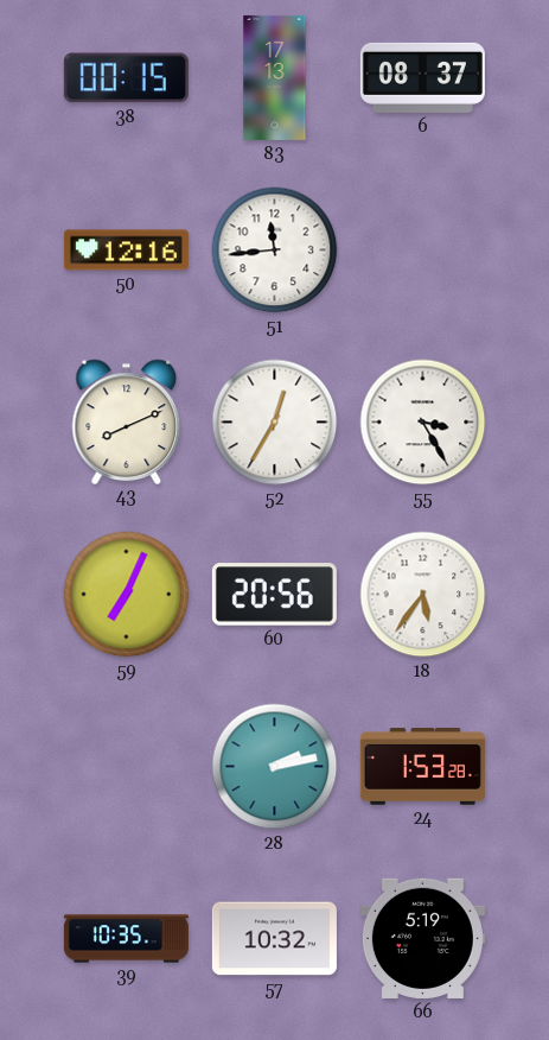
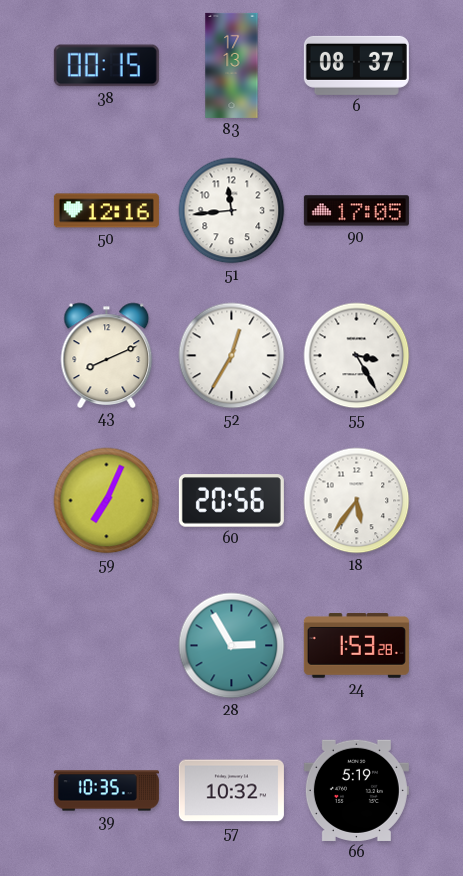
90: none -> 17:05 (356, 211)
28: 2:13 -> 2:55 (232, 646)
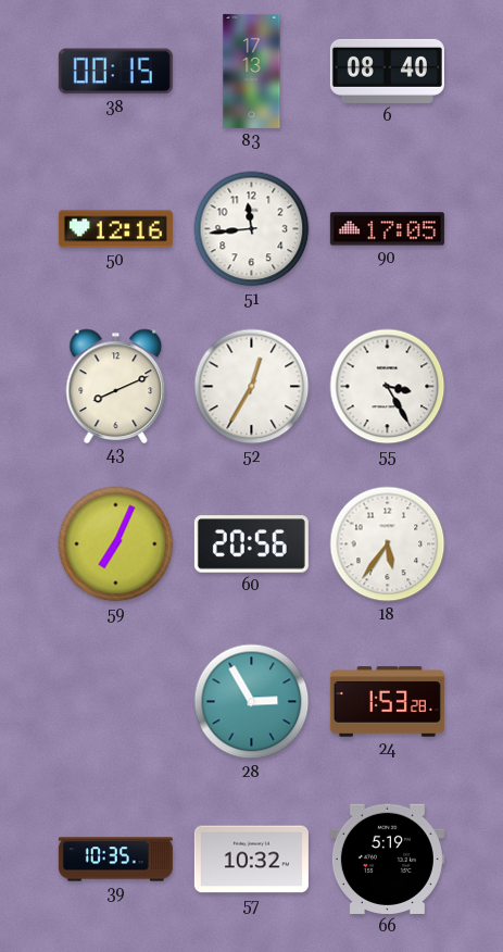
6: 08:37 -> 08:40 (387, 71)
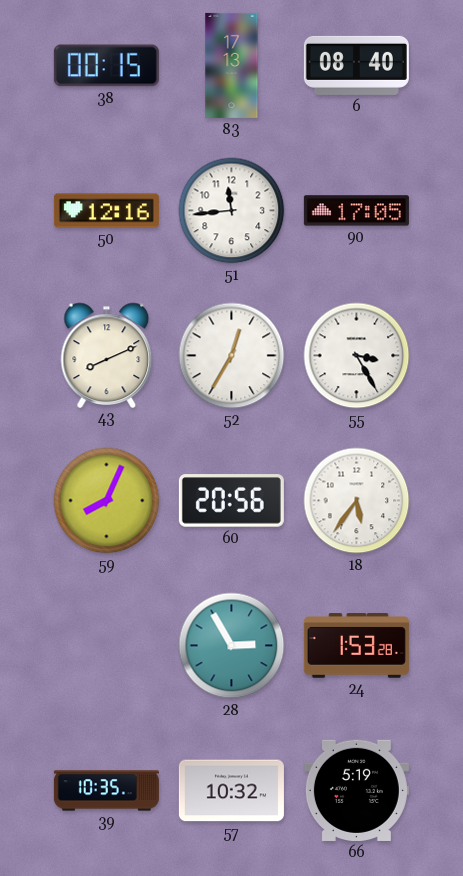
59: 7:04 -> 8:04 (107, 501)
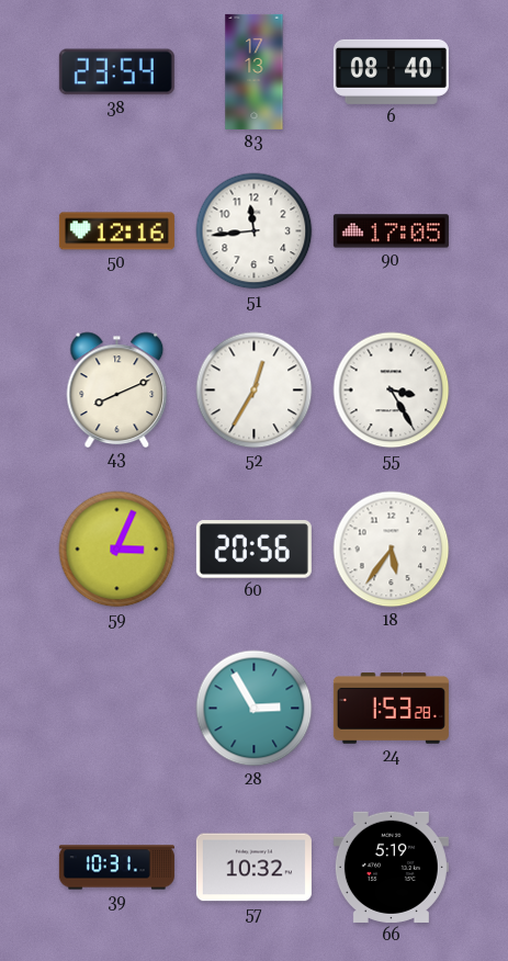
38: 00:15 -> 23:54 (116, 72)
59: 8:04 -> 3:04 (117, 550)
39: 10:35 -> 10:31 (116, 868)
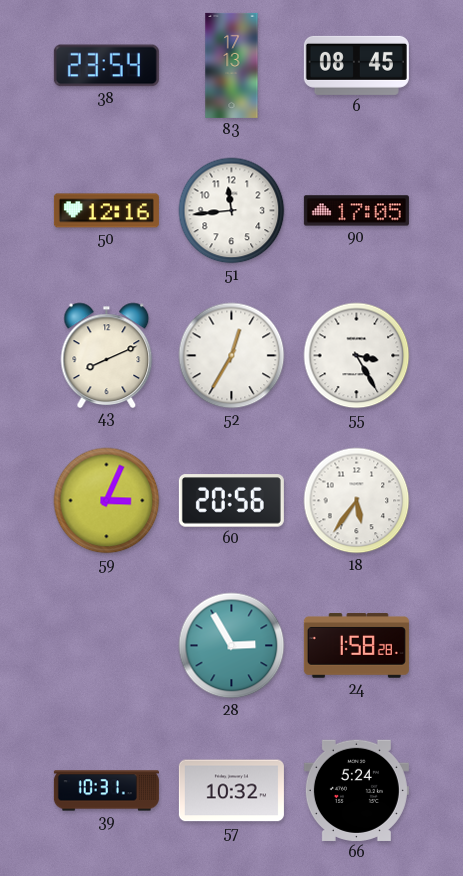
6: 08:40 -> 08:45 (356, 65)
24: 1:53 -> 1:58 (356, 646)
66: 5:19 -> 5:24 (356, 790)
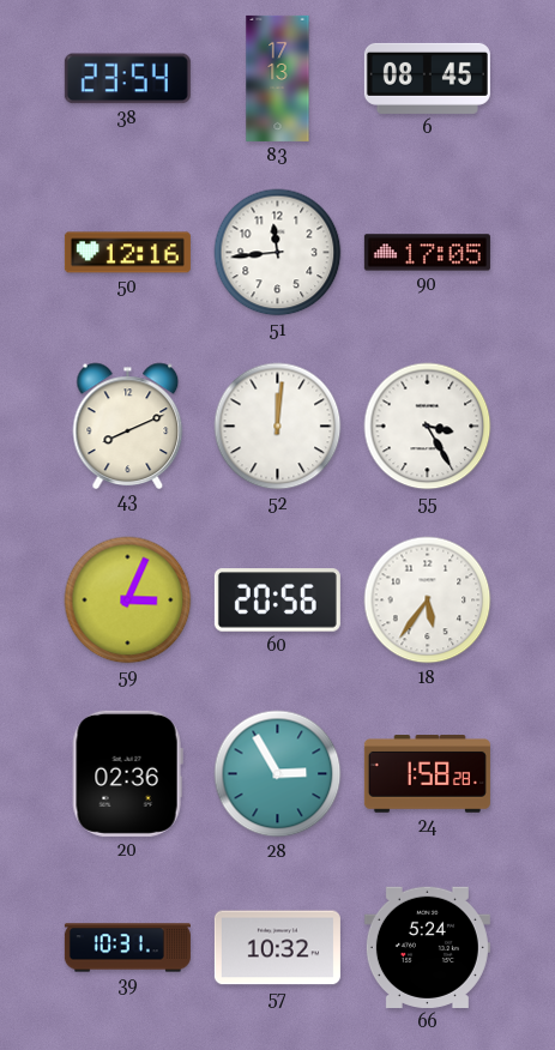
52: 12:35 -> 12:01 (278, 427)
20: none -> 02:36 (127, 773)
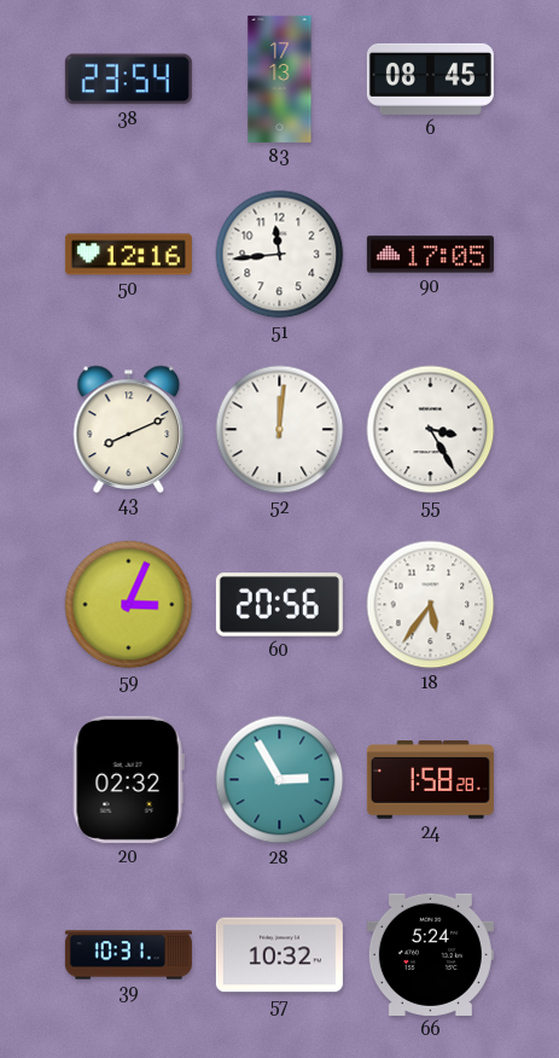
20: 02:36 -> 02:32 (128, 779)
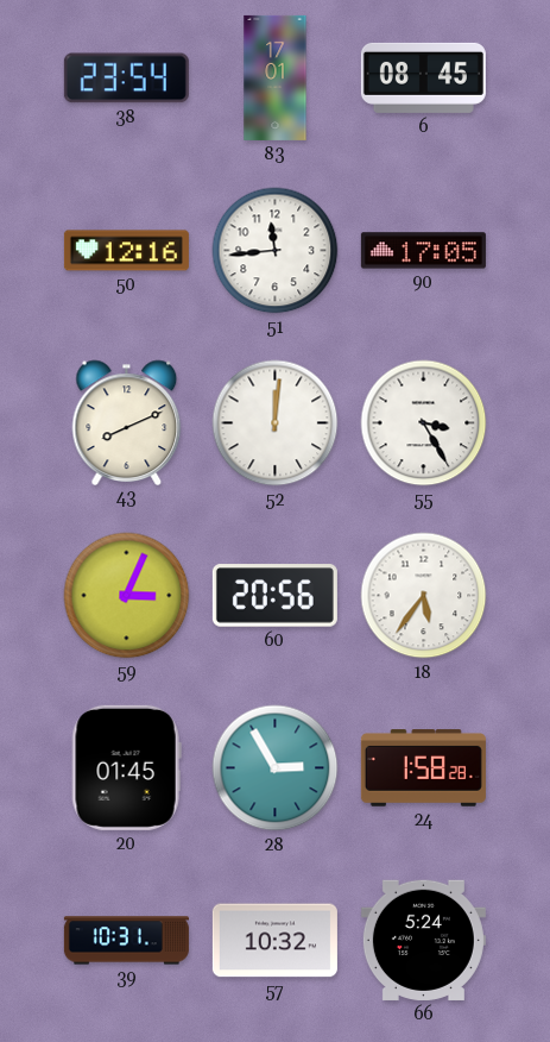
83: 17:13 -> 17:01 (276, 77)
20: 02:32 -> 01:45 (126, 767)
